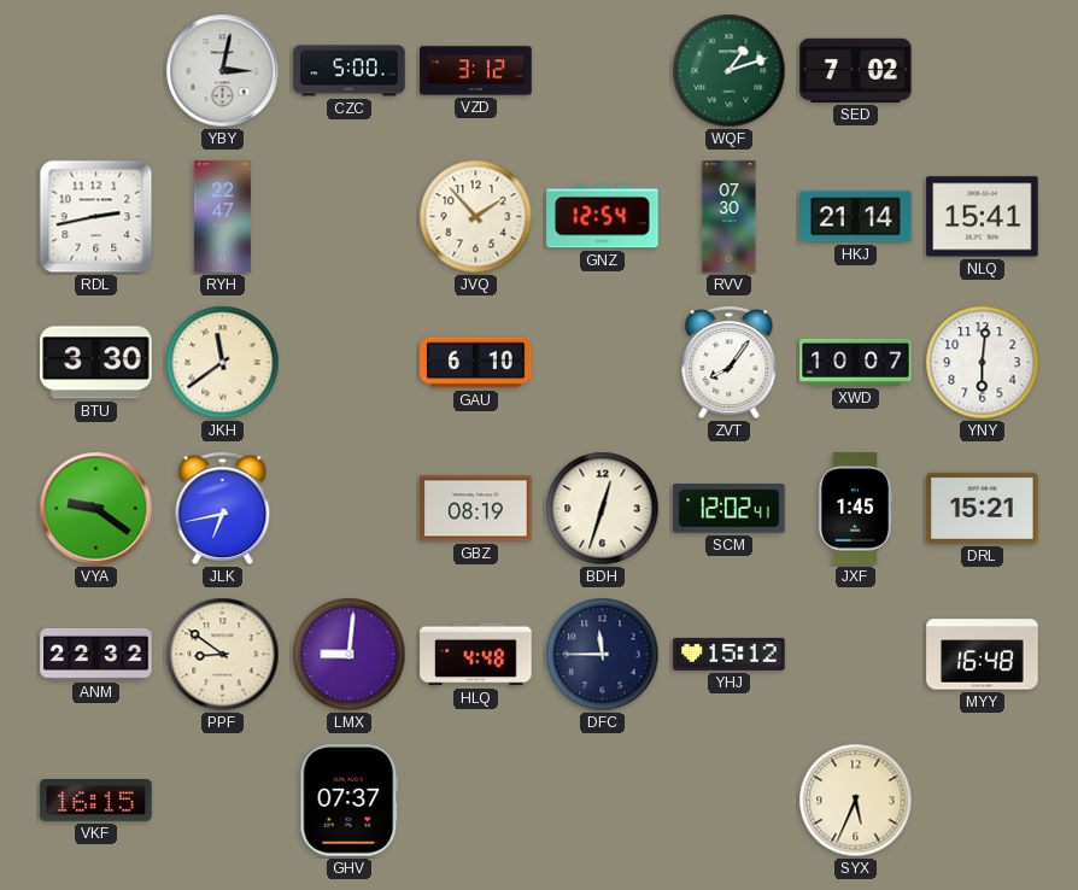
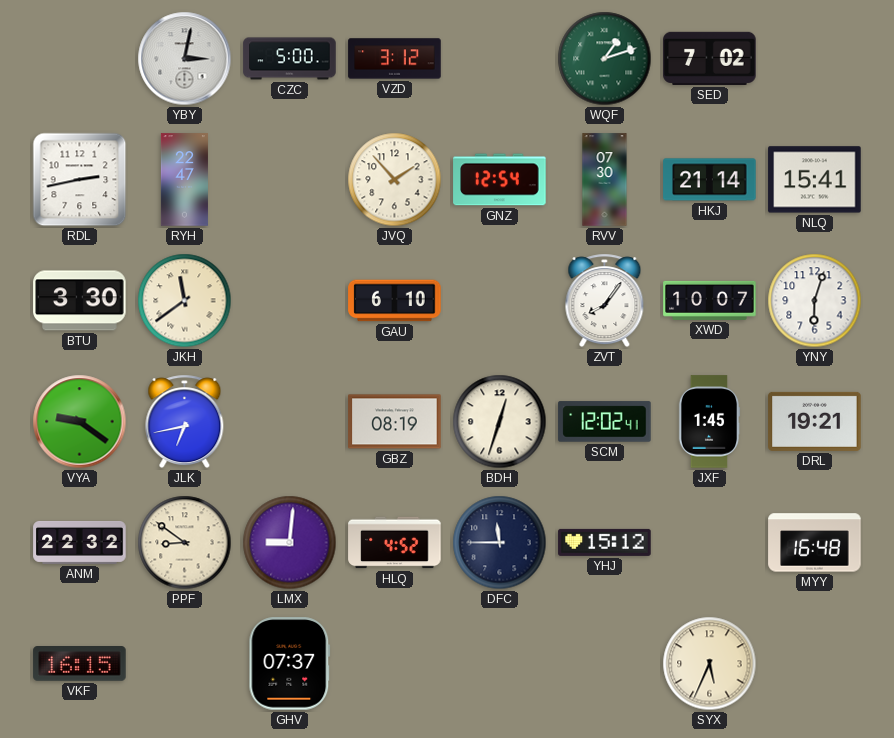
YNY: 6:01 -> 6:03 (815, 301)
DRL: 15:21 -> 19:21 (815, 421)
HLQ: 4:48 -> 4:52 (395, 543)
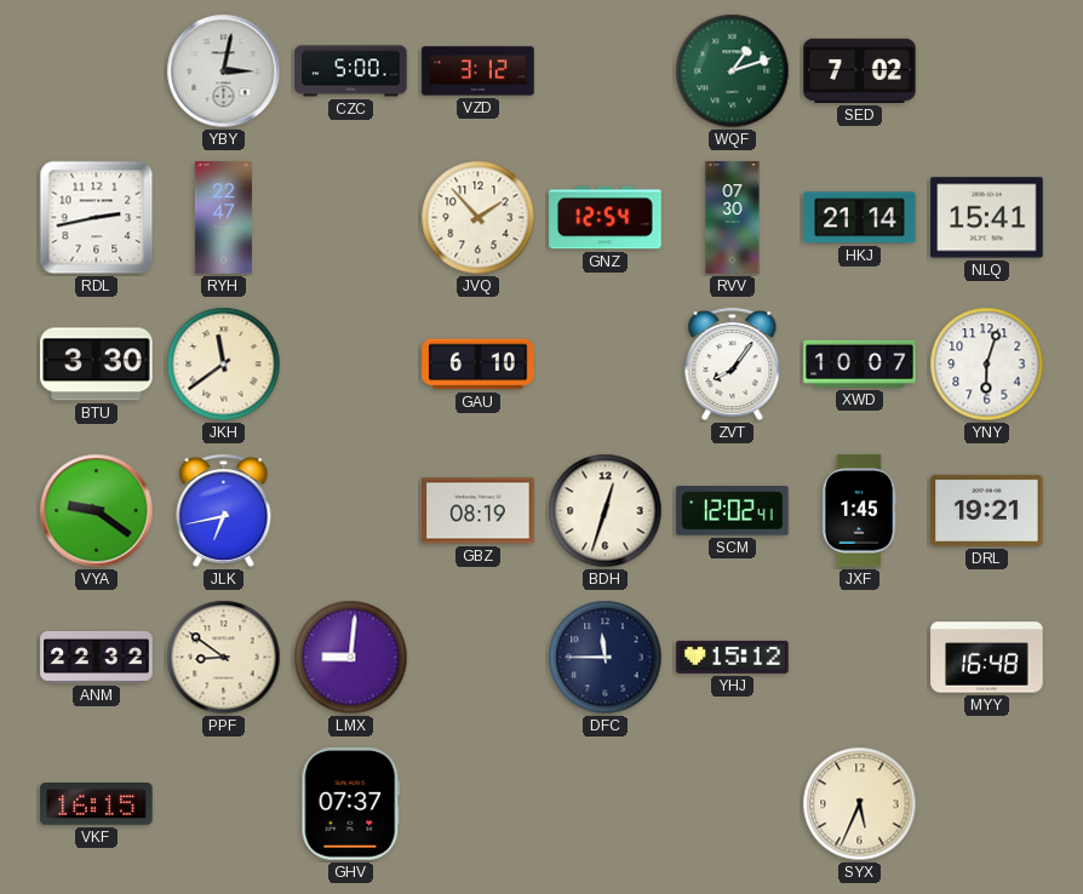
HLQ: 4:52 -> none (395, 543)
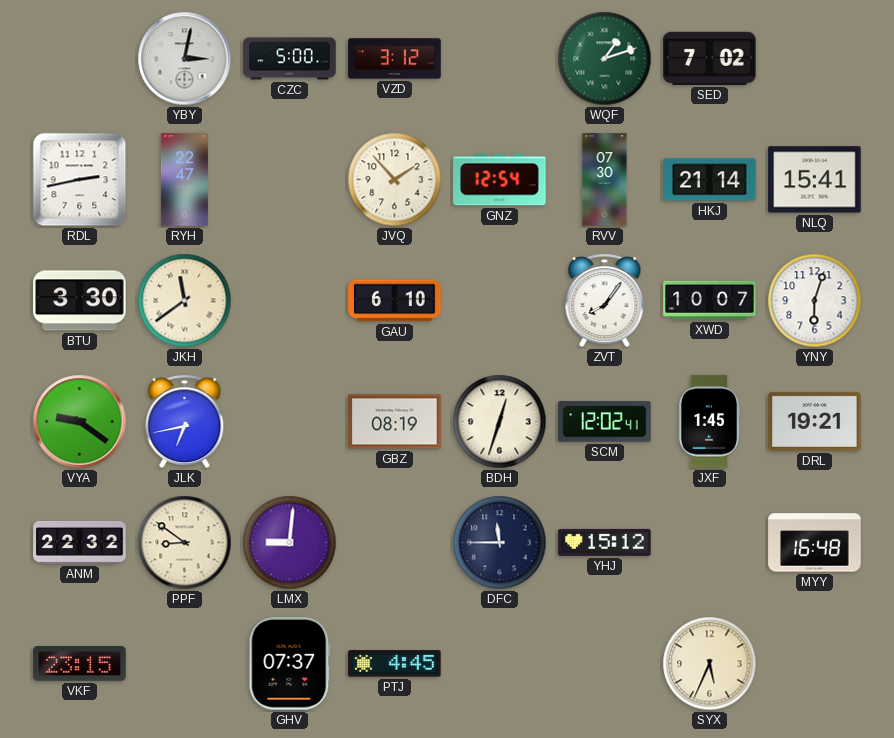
VKF: 16:15 -> 23:15 (80, 664)
PTJ: none -> 4:45 (395, 664)
